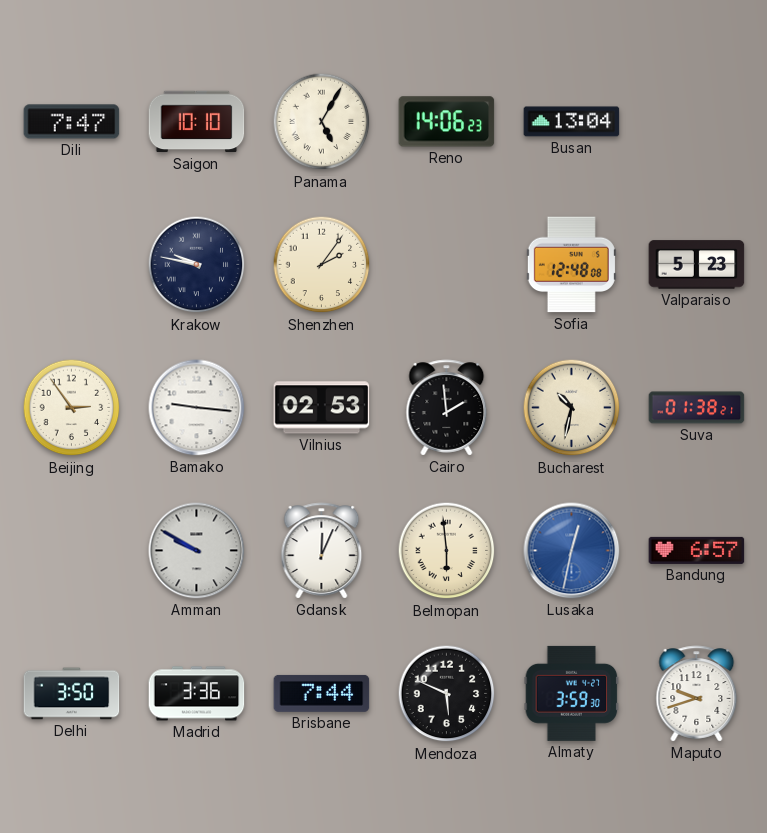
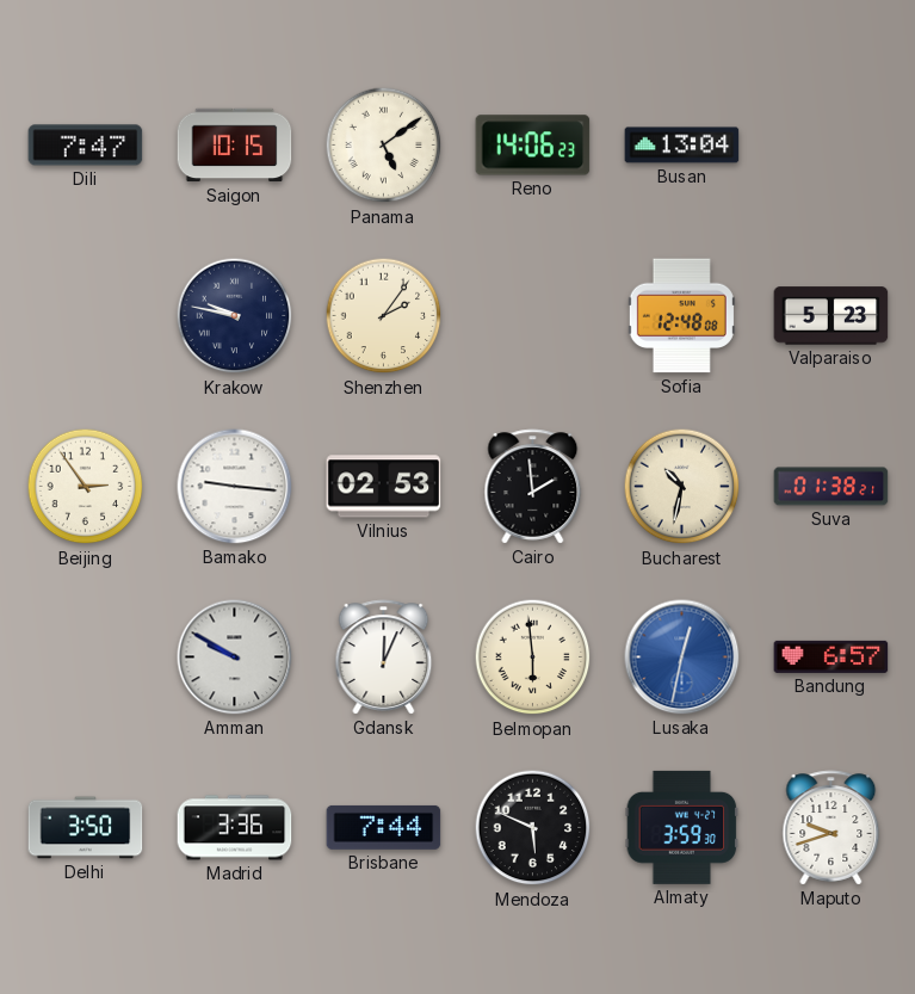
Saigon: 10:10 -> 10:15 (235, 146)
Panama: 5:05 -> 5:09 (384, 146)
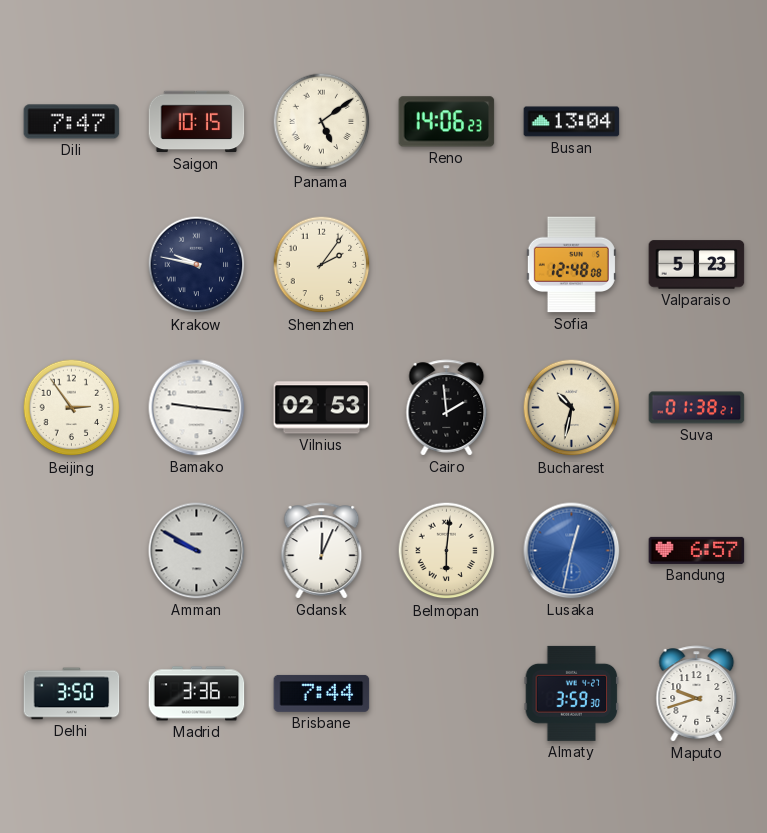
Belmopan: 5:59 -> 6:01 (447, 551)
Mendoza: 5:49 -> none (533, 828)
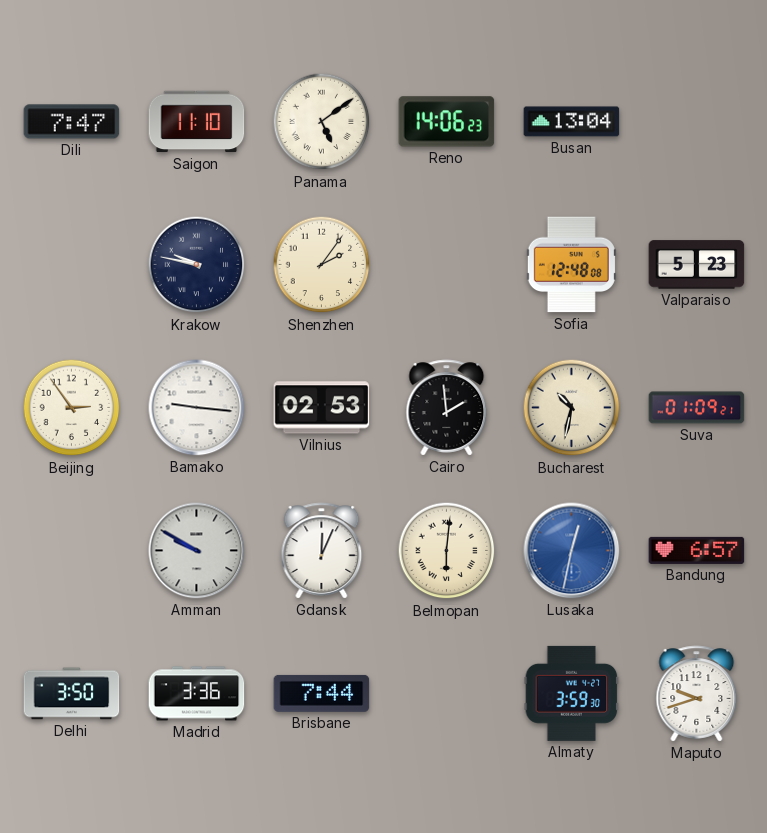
Saigon: 10:15 -> 11:10 (197, 122)
Suva: 01:38 -> 01:09 (697, 408)
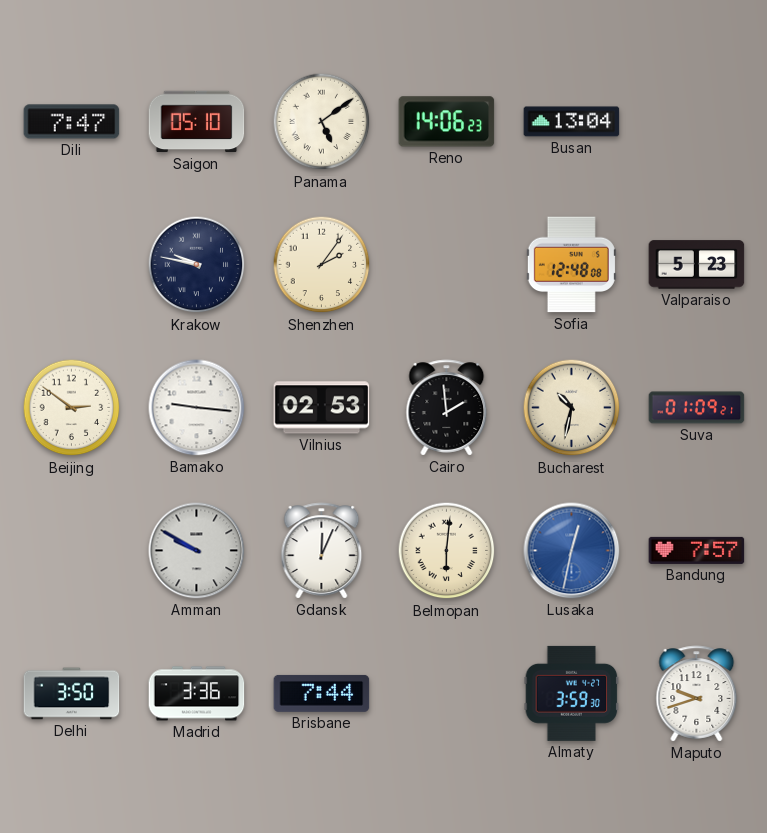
Saigon: 11:10 -> 05:10 (197, 122)
Beijing: 2:54 -> 2:51 (72, 408)
Bandung: 6:57 -> 7:57 (697, 550)
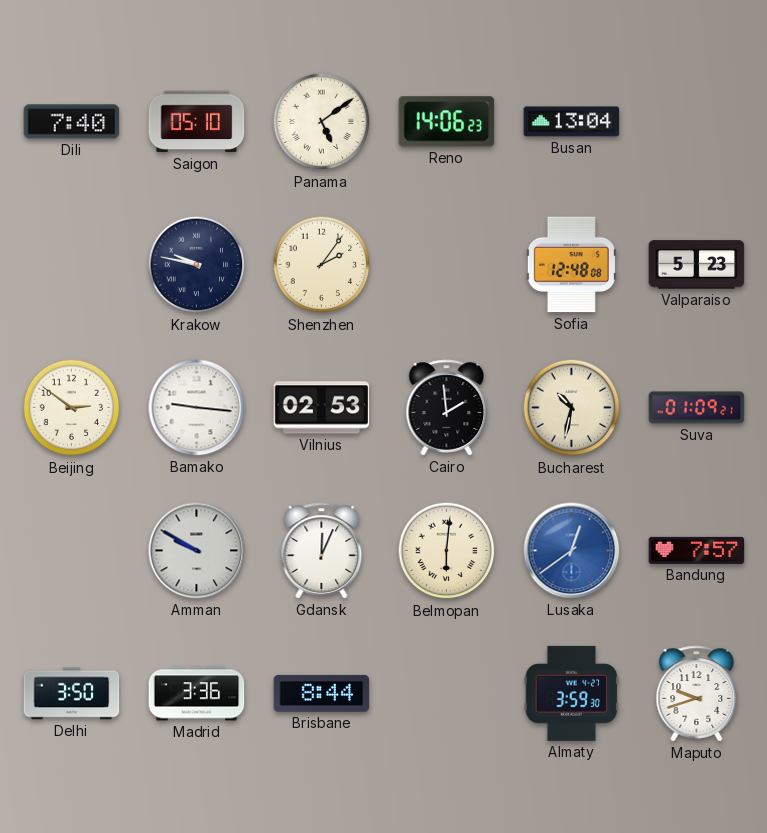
Dili: 7:47 -> 7:40 (72, 122)
Lusaka: 12:32 -> 12:39 (572, 551)
Brisbane: 7:44 -> 8:44 (322, 693)
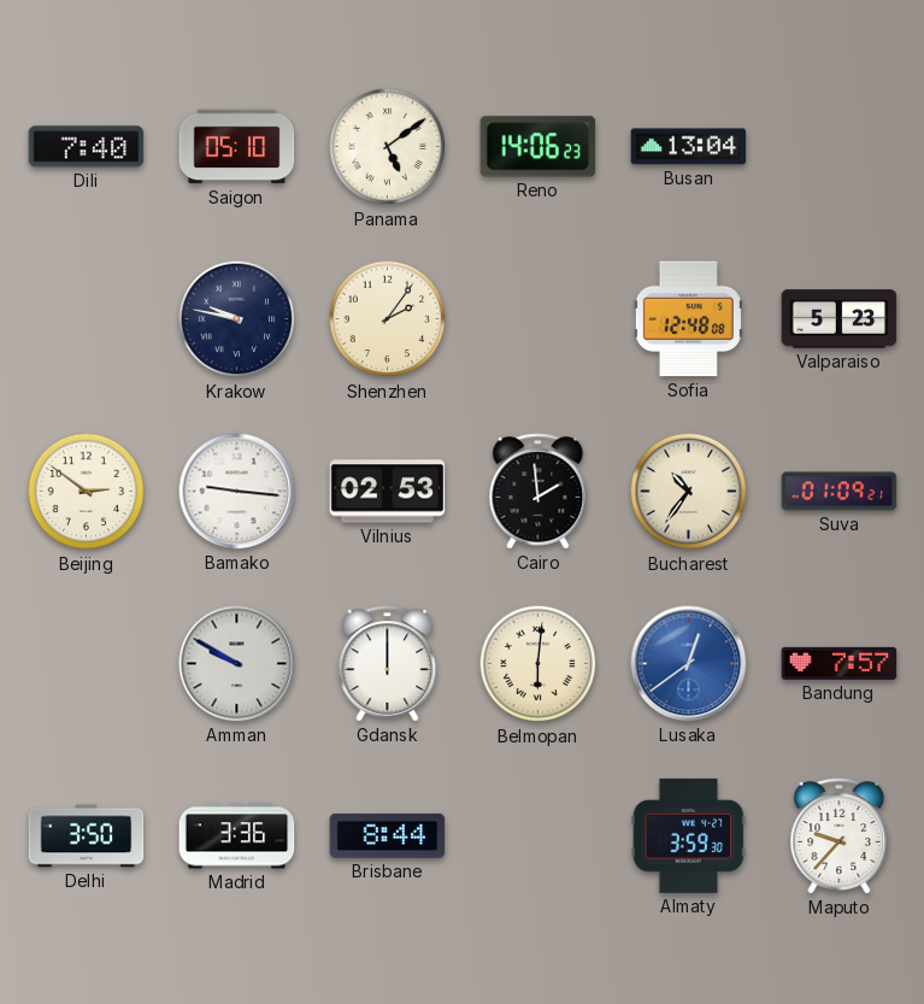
Bucharest: 10:32 -> 10:36 (689, 492)
Gdansk: 12:04 -> 12:00 (388, 664)
Maputo: 9:42 -> 9:37 (840, 836)
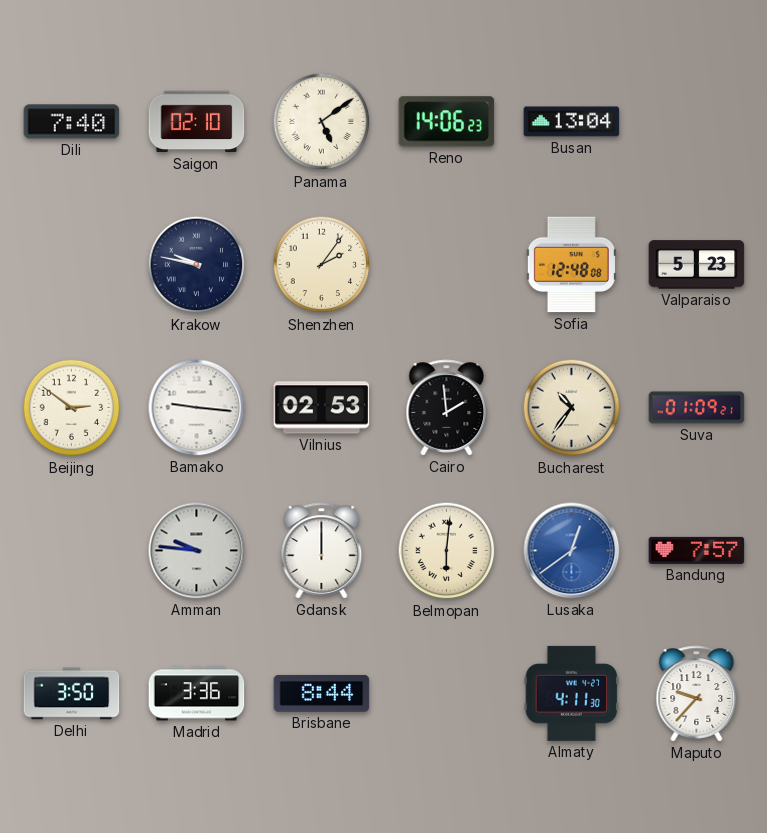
Saigon: 05:10 -> 02:10 (197, 122)
Amman: 9:50 -> 9:46 (197, 551)
Almaty: 3:59 -> 4:11 (572, 693)
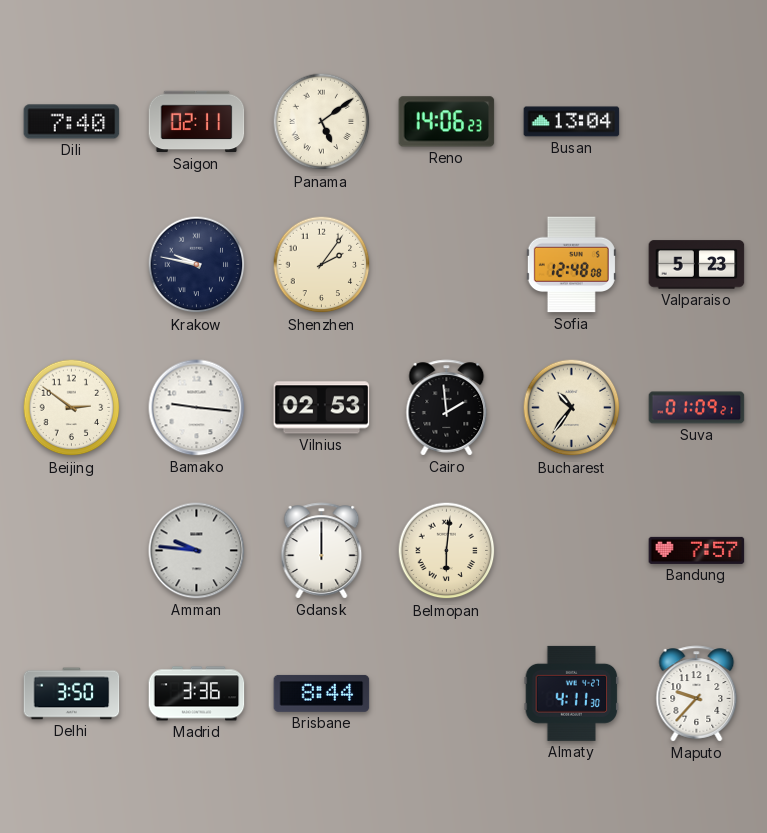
Saigon: 02:10 -> 02:11 (197, 122)
Lusaka: 12:39 -> none (572, 551)
